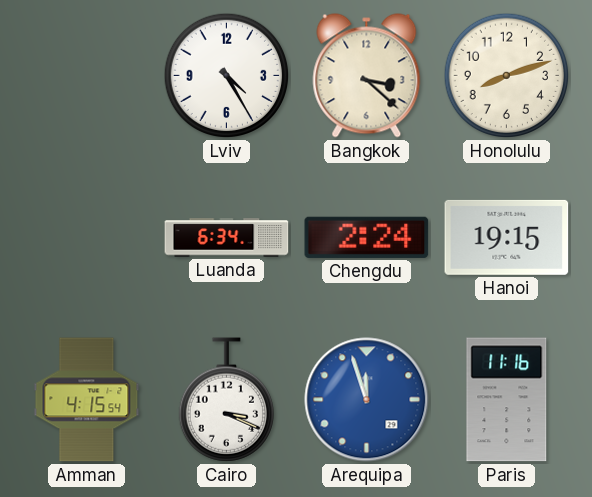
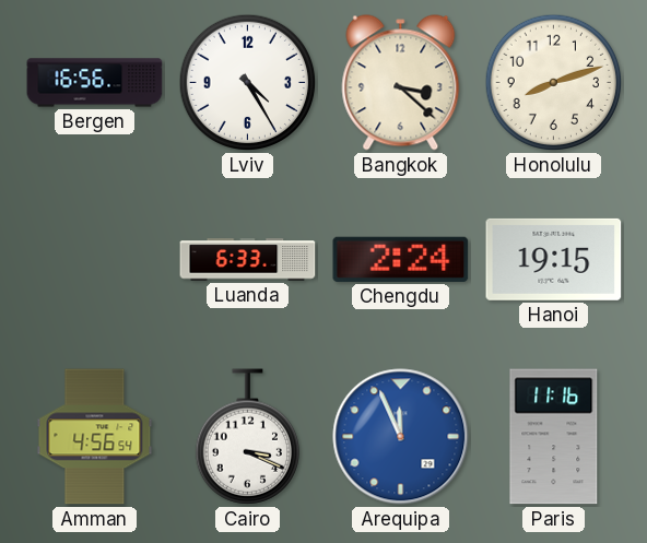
Bergen: none -> 16:56 (95, 83)
Luanda: 6:34 -> 6:33 (248, 260)
Amman: 4:15 -> 4:56 (95, 437)
Arequipa: 11:57 -> 11:56 (401, 437)
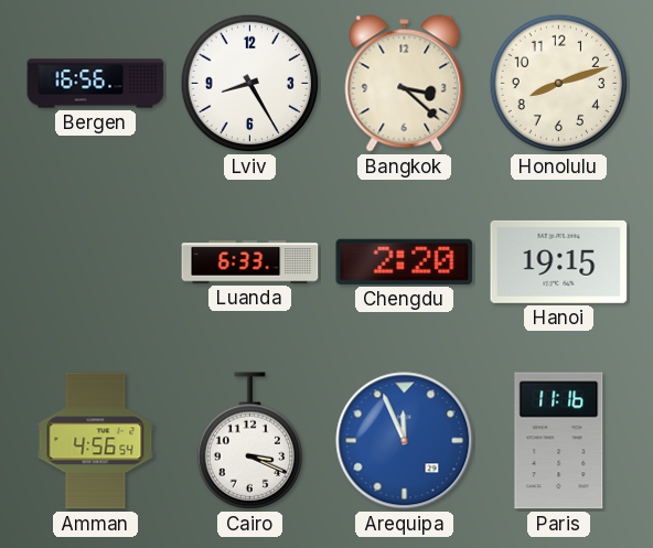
Lviv: 4:25 -> 8:25 (250, 84)
Chengdu: 2:24 -> 2:20 (405, 261)
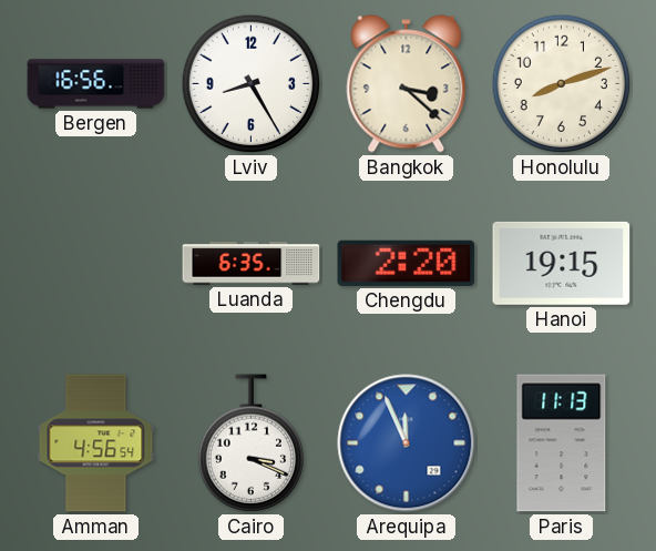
Luanda: 6:33 -> 6:35 (252, 264)
Paris: 11:16 -> 11:13 (562, 443)
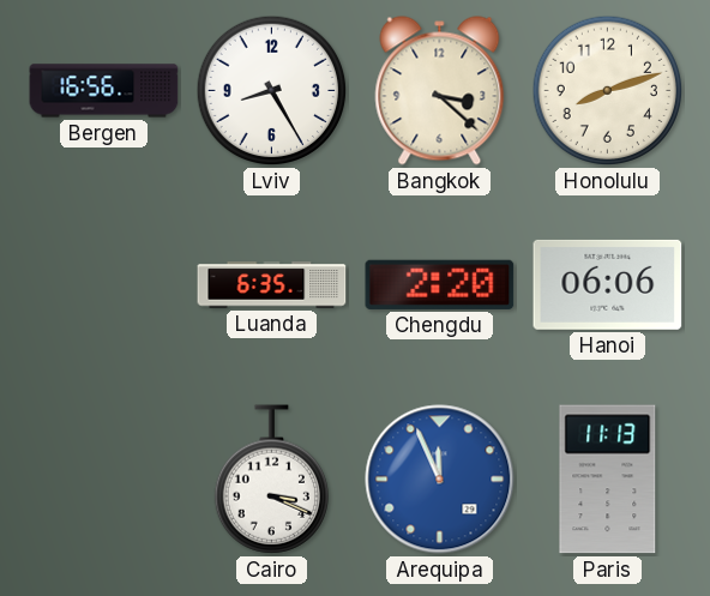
Hanoi: 19:15 -> 06:06 (608, 284)
Amman: 4:56 -> none (96, 443)
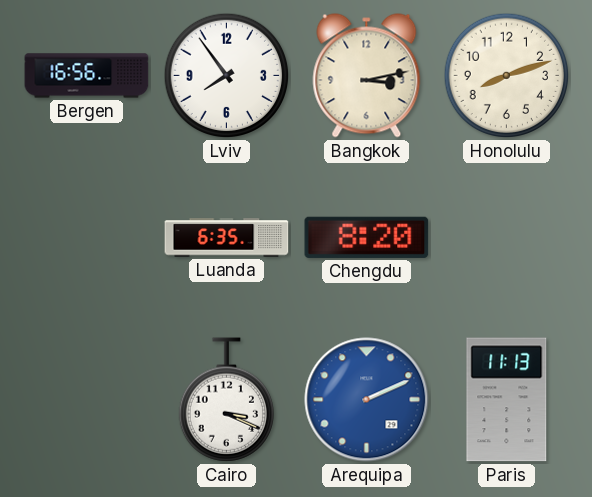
Lviv: 8:25 -> 7:54 (227, 76)
Bangkok: 3:22 -> 3:13 (367, 76)
Chengdu: 2:20 -> 8:20 (367, 237)
Hanoi: 06:06 -> none (608, 284)
Arequipa: 11:56 -> 2:11 (367, 400)
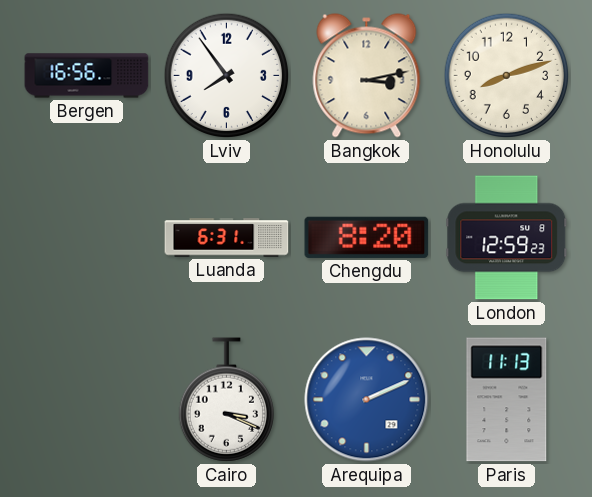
Luanda: 6:35 -> 6:31 (227, 238)
London: none -> 12:59 (507, 238)
